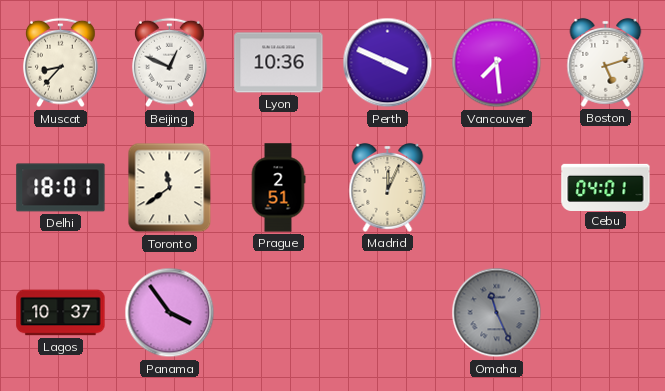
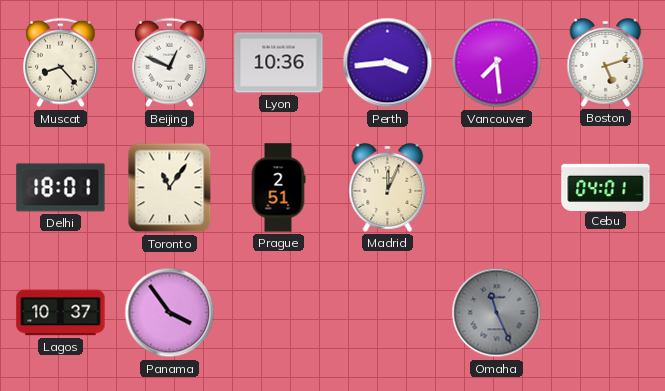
Muscat: 8:37 -> 8:23 (61, 63)
Perth: 3:49 -> 3:44 (388, 63)
Toronto: 11:39 -> 11:06 (170, 188)
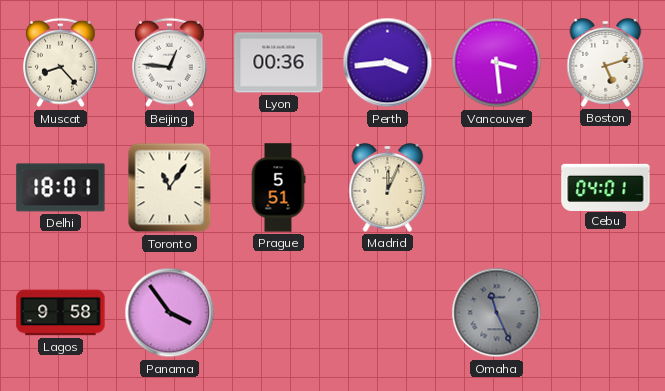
Beijing: 12:49 -> 12:46 (170, 63)
Lyon: 10:36 -> 00:36 (279, 63)
Vancouver: 7:29 -> 3:29 (497, 63)
Prague: 2:51 -> 5:51 (278, 188)
Lagos: 10:37 -> 9:58 (61, 313)
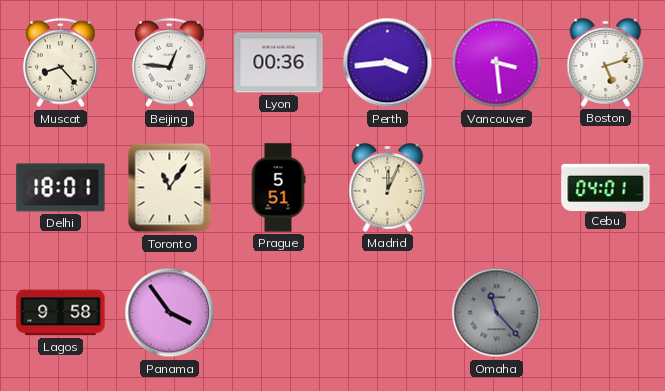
Omaha: 11:26 -> 11:23 (497, 313)
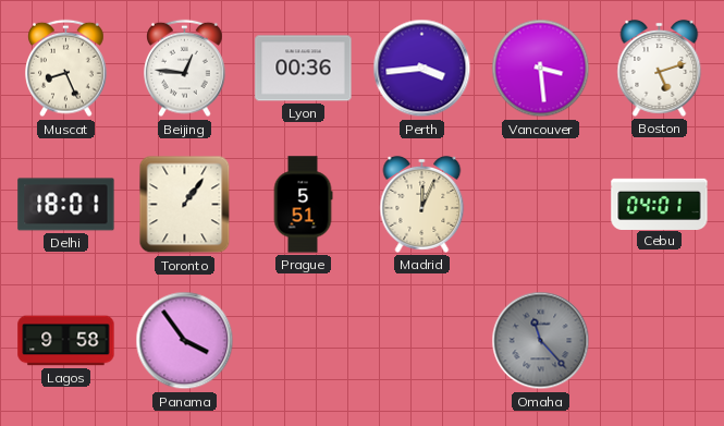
Muscat: 8:23 -> 8:26 (66, 69)
Toronto: 11:06 -> 1:06 (185, 205)
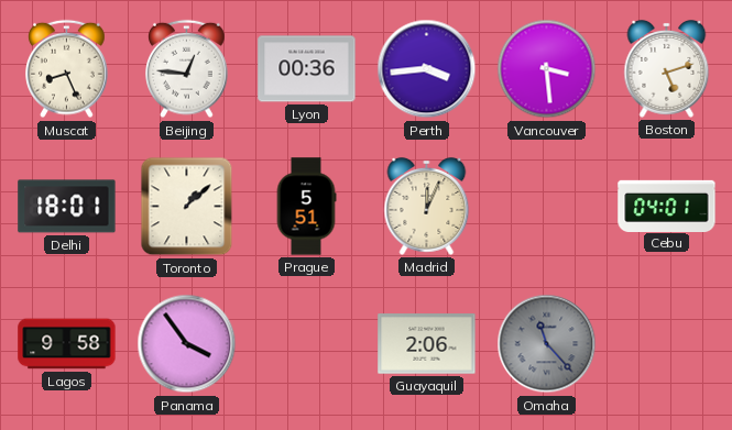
Toronto: 1:06 -> 1:08 (187, 207)
Guayaquil: none -> 2:06 (427, 344)
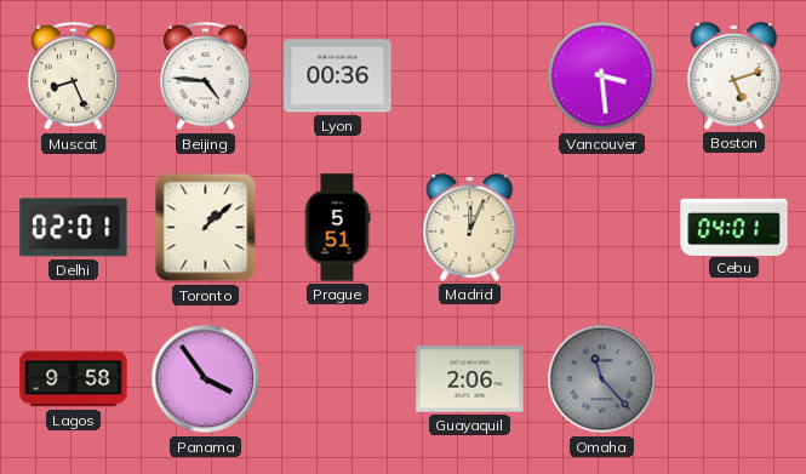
Beijing: 12:46 -> 4:46 (206, 76)
Perth: 3:44 -> none (427, 69)
Delhi: 18:01 -> 02:01 (74, 228)
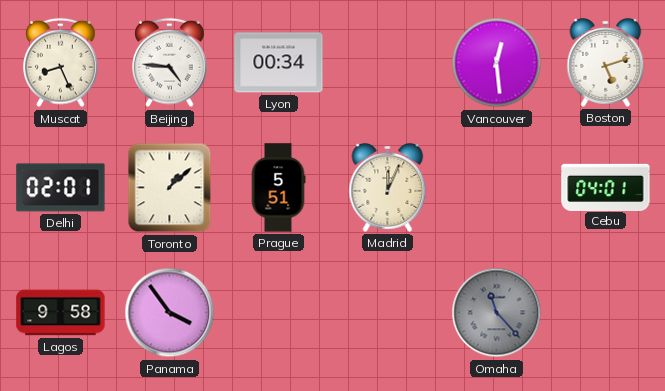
Lyon: 00:36 -> 00:34 (279, 63)
Vancouver: 3:29 -> 12:29 (497, 63)
Guayaquil: 2:06 -> none (470, 379)
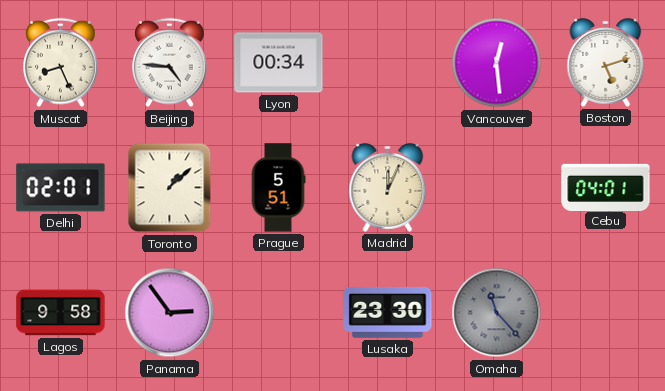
Panama: 3:54 -> 2:54 (170, 313)
Lusaka: none -> 23:30 (388, 312)
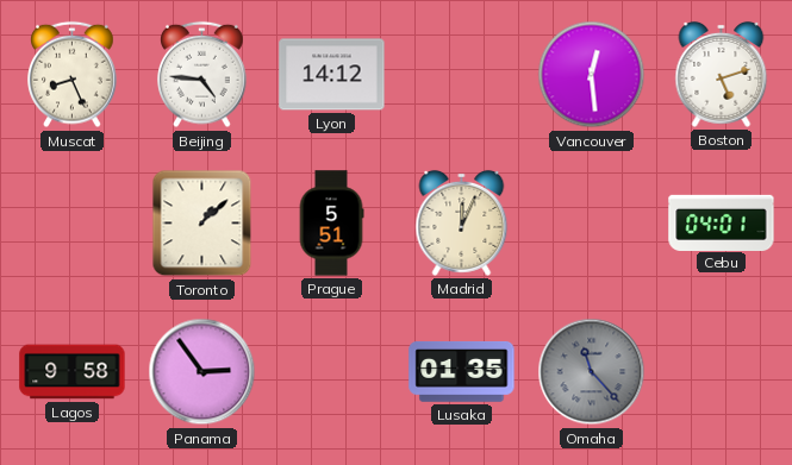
Lyon: 00:34 -> 14:12 (332, 75)
Delhi: 02:01 -> none (61, 188)
Lusaka: 23:30 -> 01:35 (462, 371)
